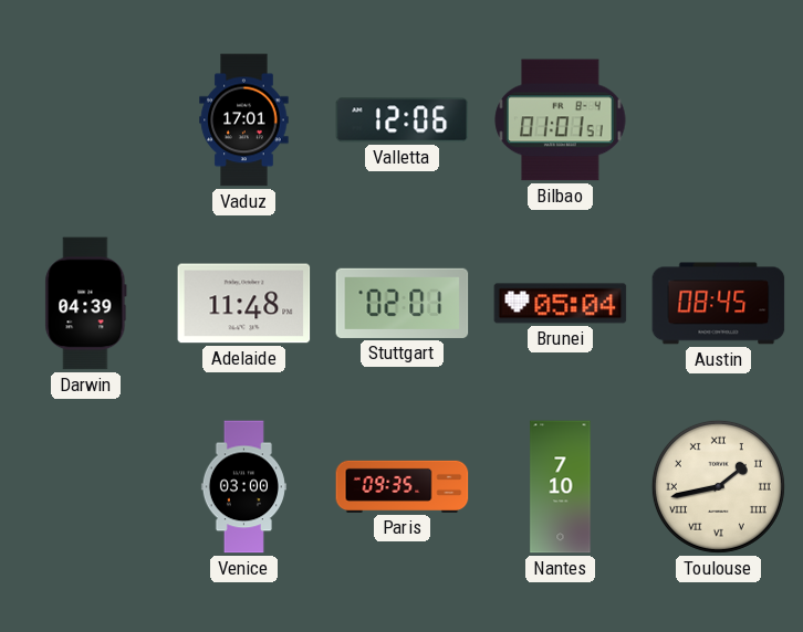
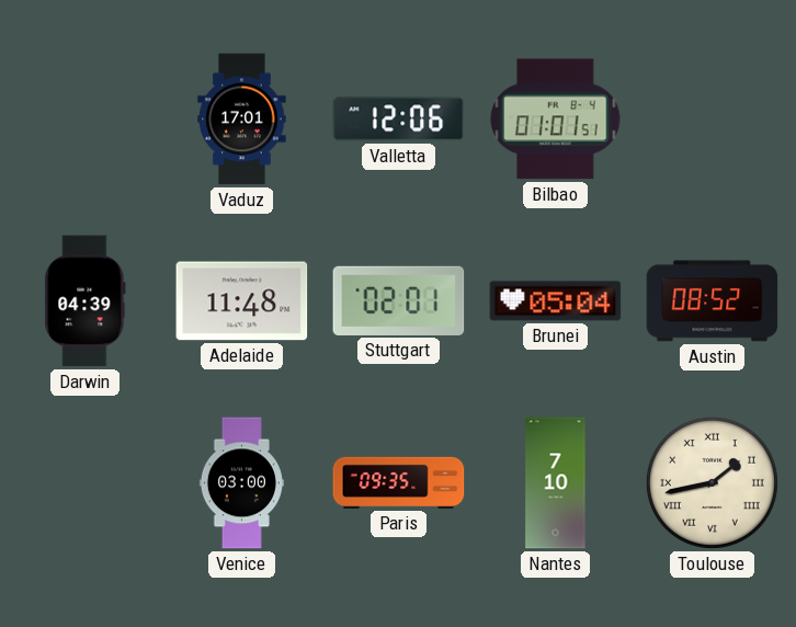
Austin: 08:45 -> 08:52 (713, 301)
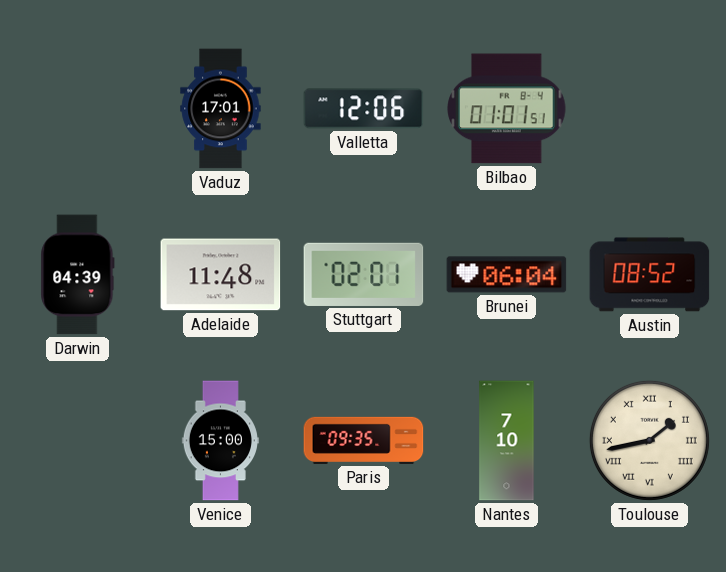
Brunei: 05:04 -> 06:04 (507, 275)
Venice: 03:00 -> 15:00 (220, 441)
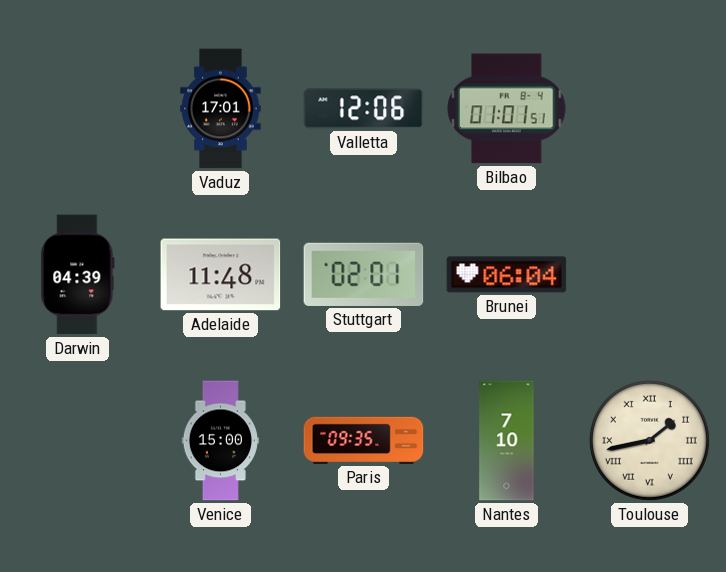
Austin: 08:52 -> none (650, 275)
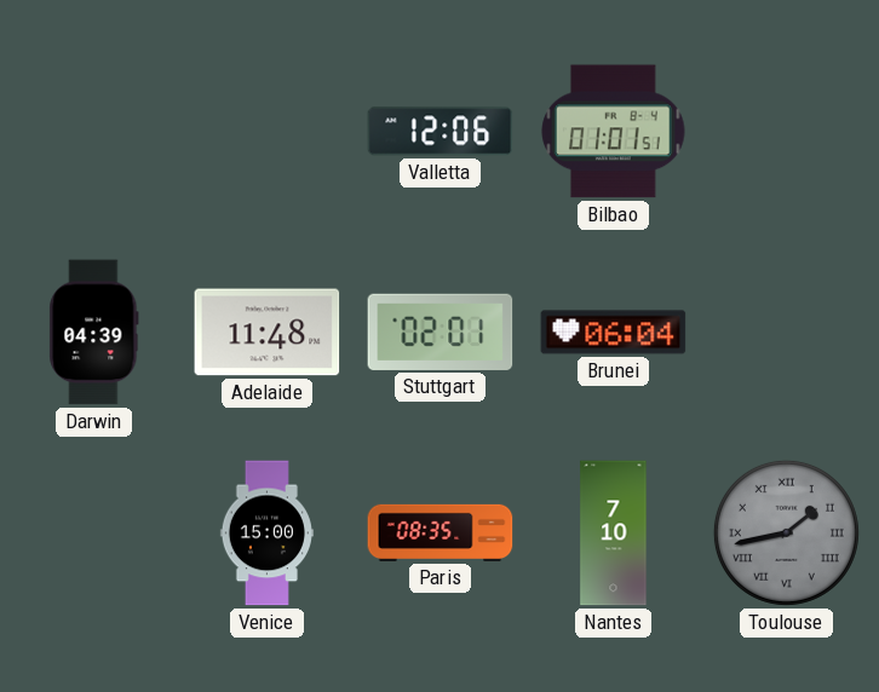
Vaduz: 17:01 -> none (221, 109)
Paris: 09:35 -> 08:35 (441, 532)
Toulouse dial: cream -> grey (786, 532)
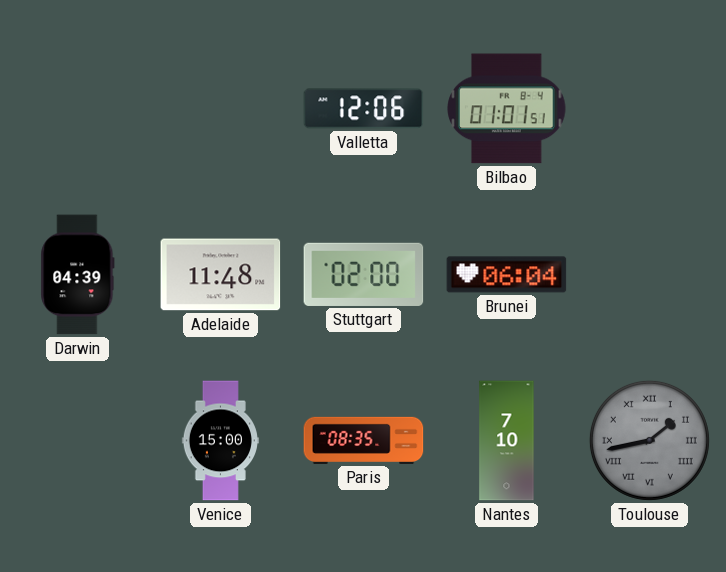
Stuttgart: 02:01 -> 02:00 (364, 274)
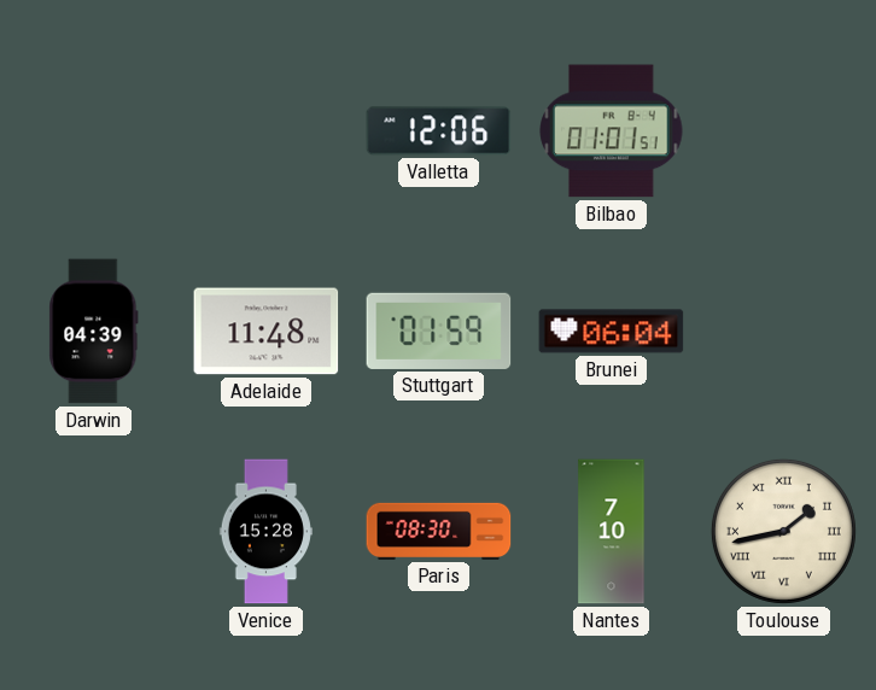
Stuttgart: 02:00 -> 01:59 (439, 331)
Venice: 15:00 -> 15:28 (265, 532)
Paris: 08:35 -> 08:30 (439, 531)
Toulouse dial: grey -> cream (783, 531)
